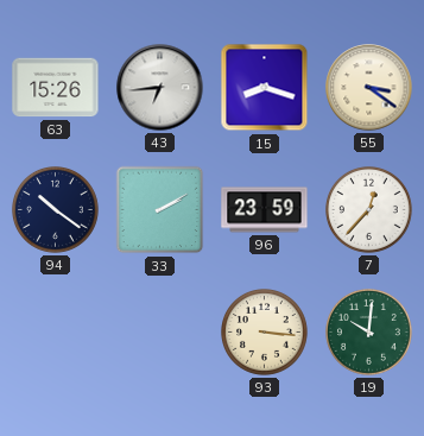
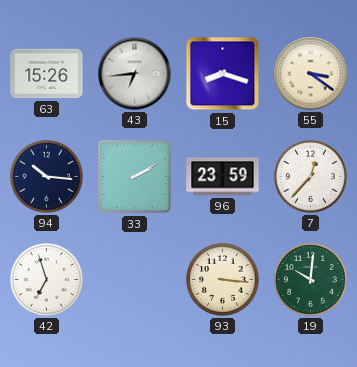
94: 10:21 -> 10:16 (47, 177)
42: none -> 6:57 (47, 280)
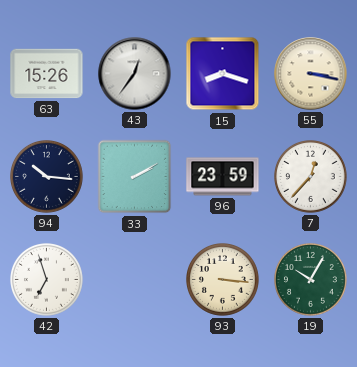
43: 6:44 -> 12:36 (135, 74)
55: 3:21 -> 3:17 (311, 74)
19: 10:01 -> 10:05 (311, 280)
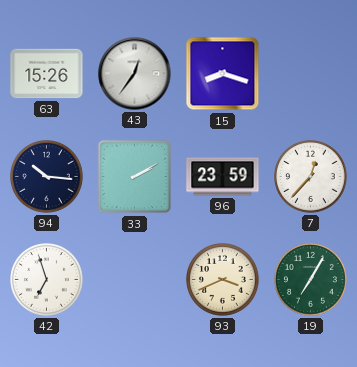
55: 3:17 -> none (311, 74)
93: 3:16 -> 3:41 (223, 280)
19: 10:05 -> 7:05 (311, 280)
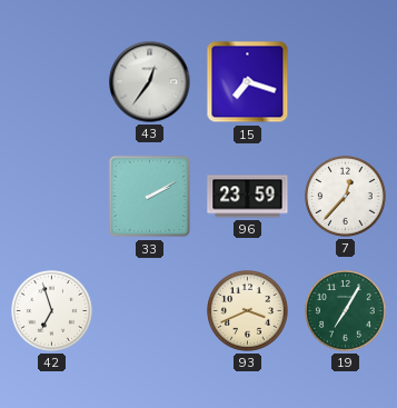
63: 15:26 -> none (47, 74)
15: 8:18 -> 7:18 (248, 82)
94: 10:16 -> none (47, 177)
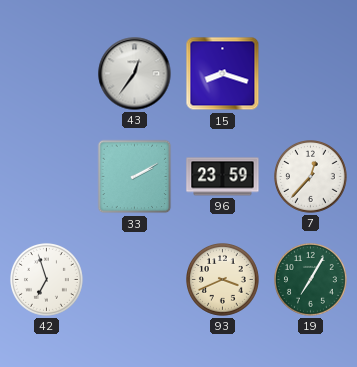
15: 7:18 -> 8:18 (223, 74)
